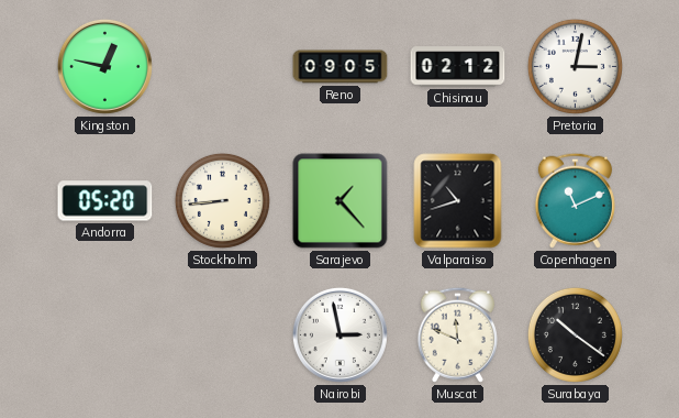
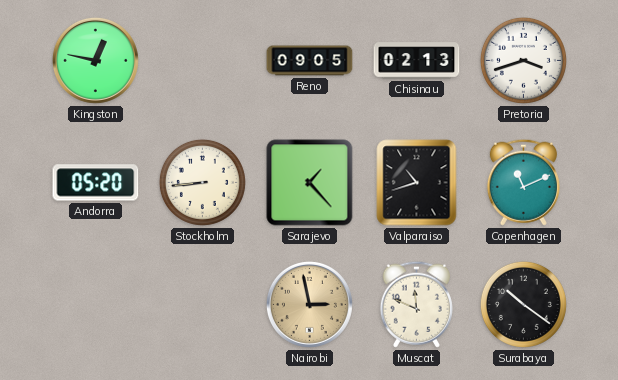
Chisinau: 02:12 -> 02:13 (417, 61)
Pretoria: 3:02 -> 3:42 (523, 60)
Nairobi dial: white -> champagne (309, 304)
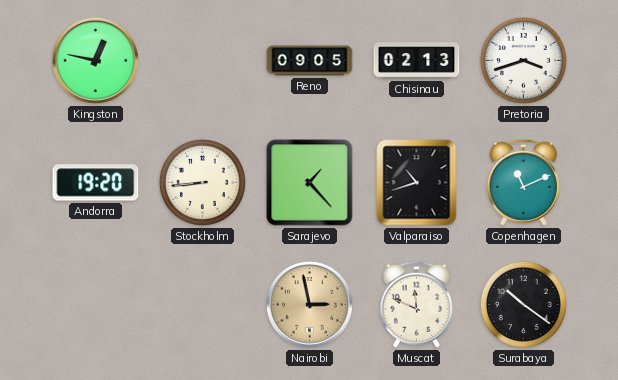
Andorra: 05:20 -> 19:20 (96, 183)
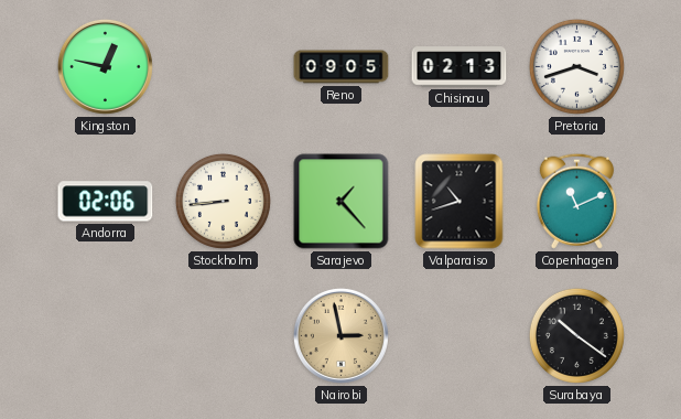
Andorra: 19:20 -> 02:06 (106, 202)
Muscat: 11:49 -> none (416, 304)
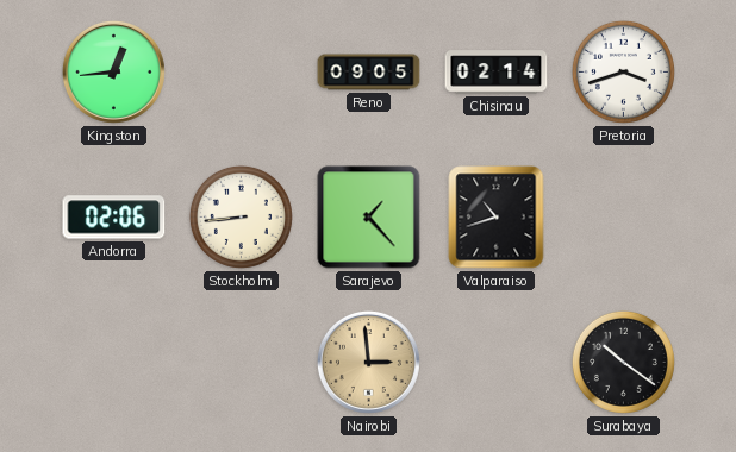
Kingston: 12:47 -> 12:44 (113, 71)
Chisinau: 02:13 -> 02:14 (497, 73)
Copenhagen: 11:11 -> none (576, 201)
Nairobi: 2:58 -> 2:59 (368, 362)
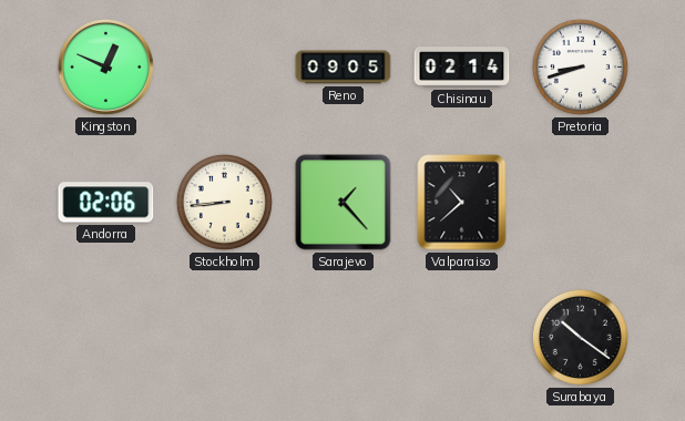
Kingston: 12:44 -> 12:49 (105, 66)
Pretoria: 3:42 -> 8:42 (580, 66)
Valparaiso: 10:42 -> 10:38 (462, 203)
Nairobi: 2:59 -> none (368, 362)
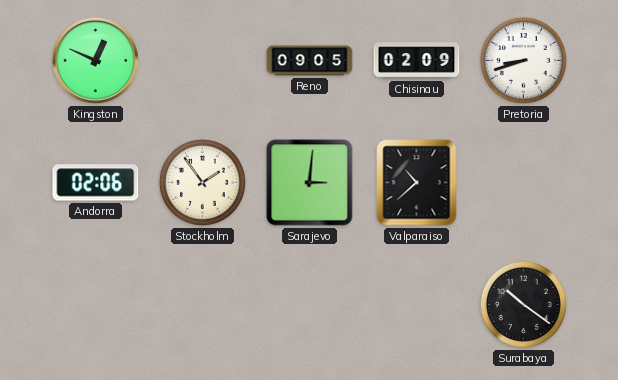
Chisinau: 02:14 -> 02:09 (417, 61)
Stockholm: 8:44 -> 1:54 (202, 182)
Sarajevo: 1:23 -> 3:01 (310, 183)
